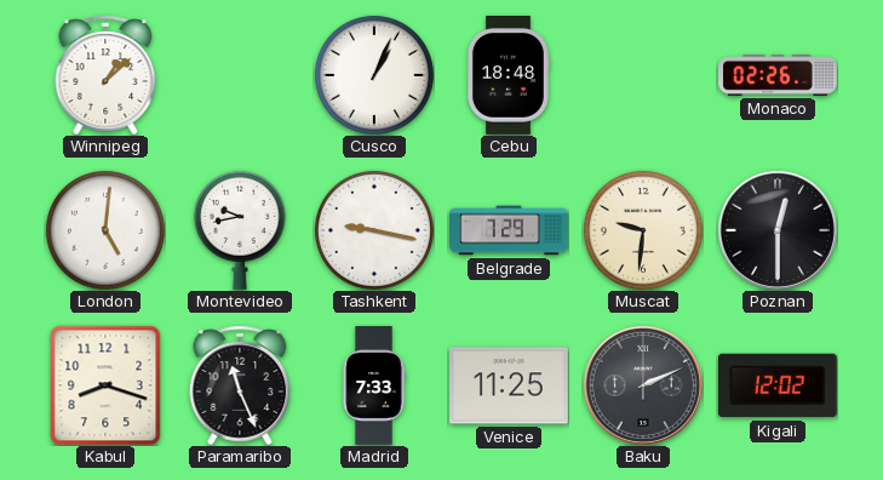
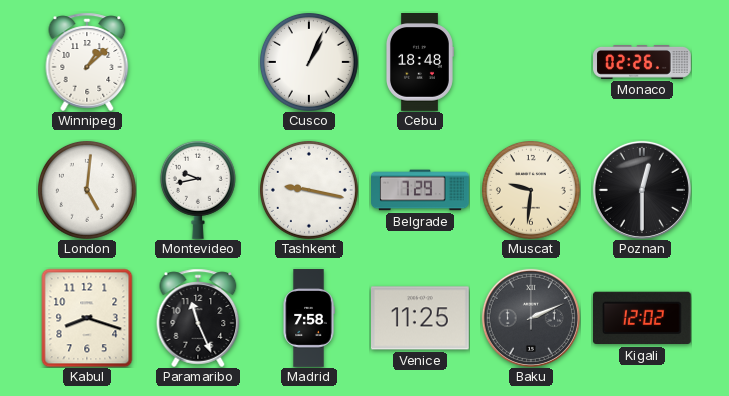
Madrid: 7:33 -> 7:58 (309, 318)
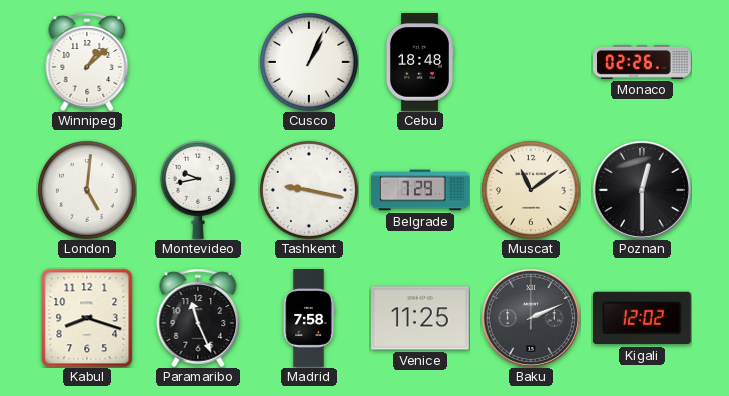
Muscat: 9:31 -> 11:09 (531, 190)
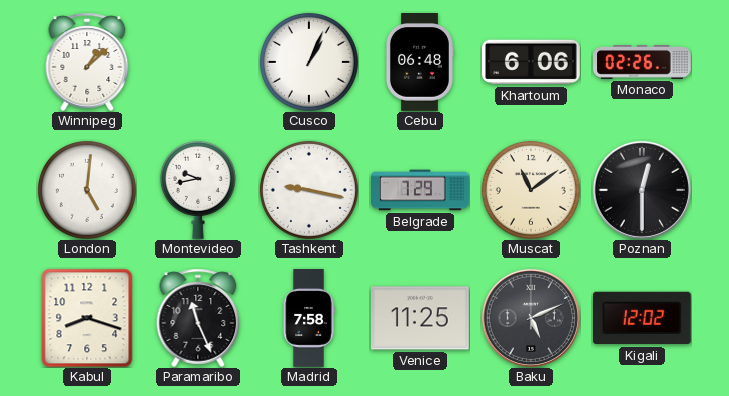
Cebu: 18:48 -> 06:48 (419, 62)
Khartoum: none -> 6:06 (532, 62)
Baku: 2:11 -> 5:11 (531, 318)
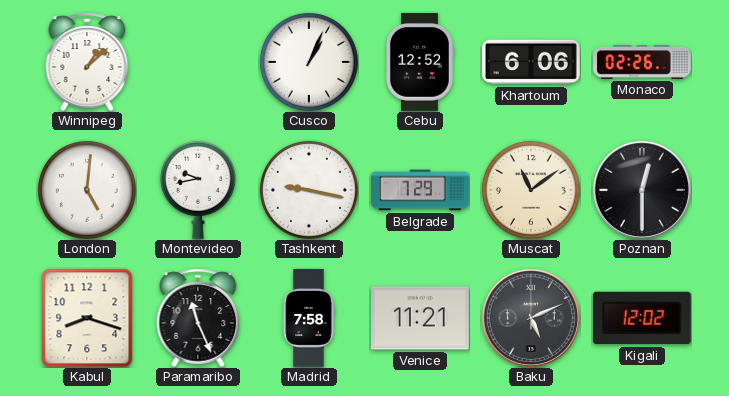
Cebu: 06:48 -> 12:52 (419, 62)
Venice: 11:25 -> 11:21 (421, 318)
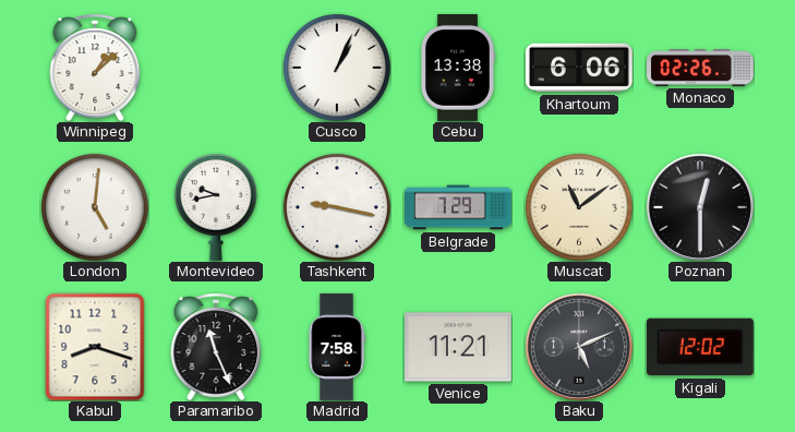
Cebu: 12:52 -> 13:38 (457, 68)
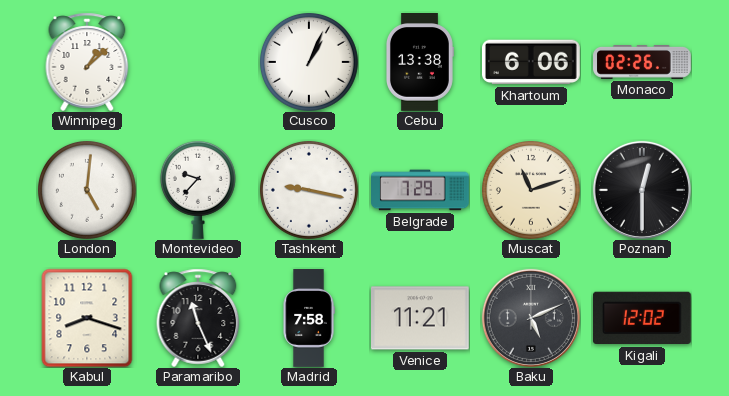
Montevideo: 9:43 -> 9:37 (198, 190)
Muscat: 11:09 -> 11:12 (531, 190)
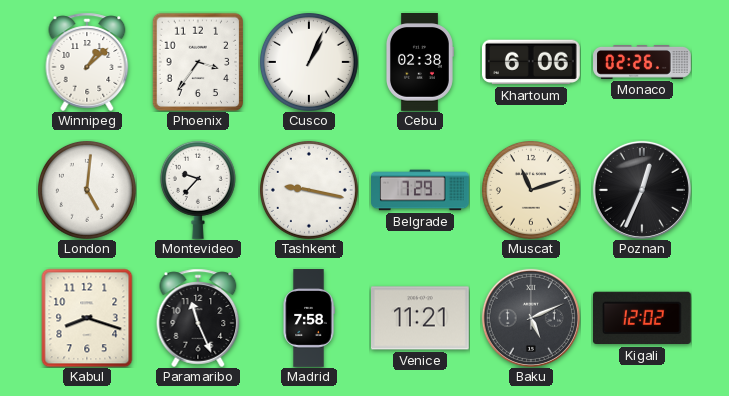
Phoenix: none -> 3:36 (198, 62)
Cebu: 13:38 -> 02:38 (419, 62)
Poznan: 12:30 -> 12:34 (642, 190)
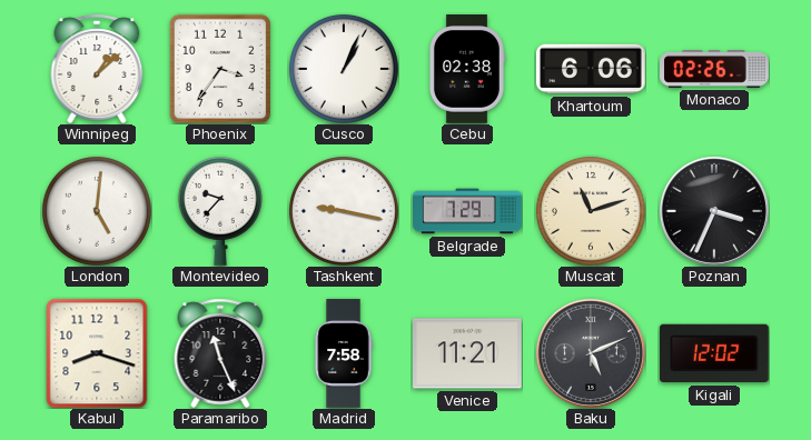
Poznan: 12:34 -> 3:34 (714, 211)
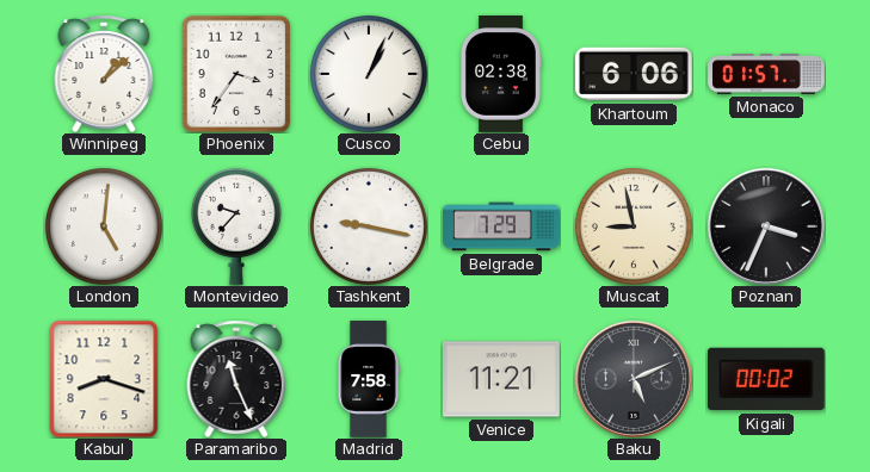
Monaco: 02:26 -> 01:57 (766, 75)
Muscat: 11:12 -> 8:58 (634, 226)
Kigali: 12:02 -> 00:02 (766, 379)
